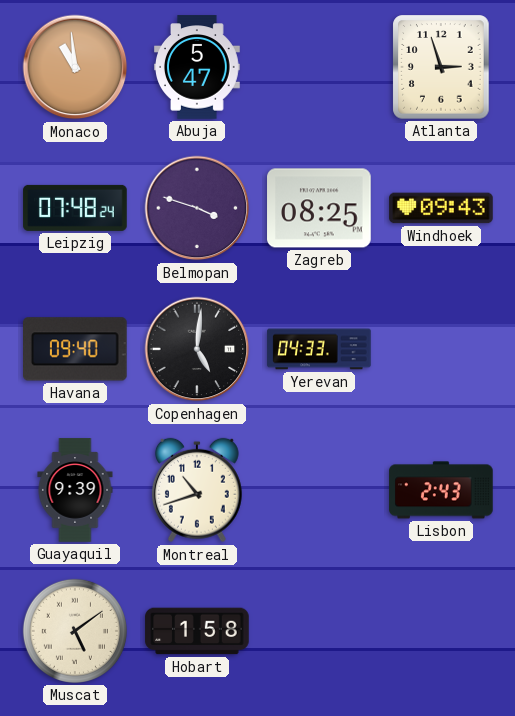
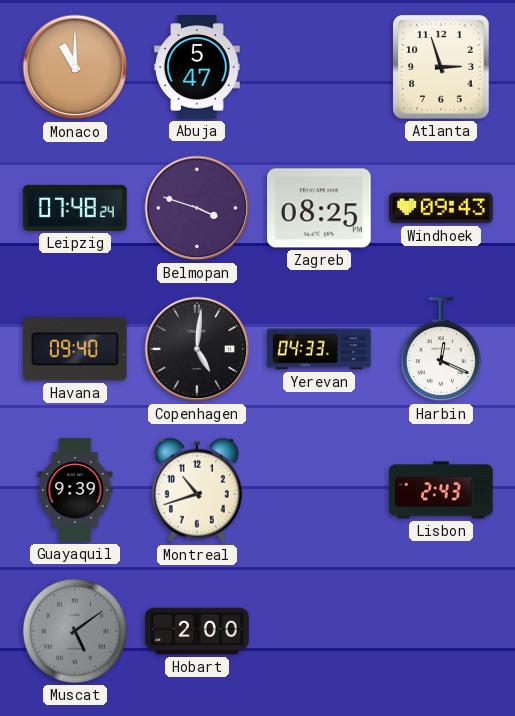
Monaco: 10:59 -> 11:00 (75, 67)
Harbin: none -> 12:19 (441, 350)
Muscat dial: cream -> grey (75, 631)
Hobart: 1:58 -> 2:00 (197, 631)
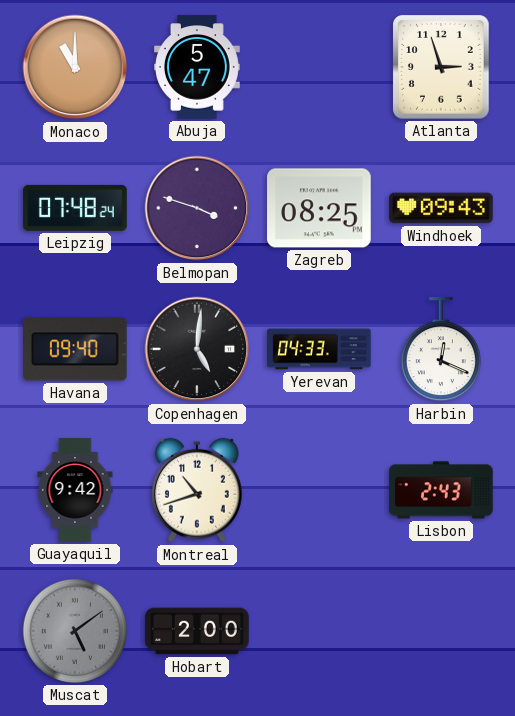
Guayaquil: 9:39 -> 9:42 (75, 490)
